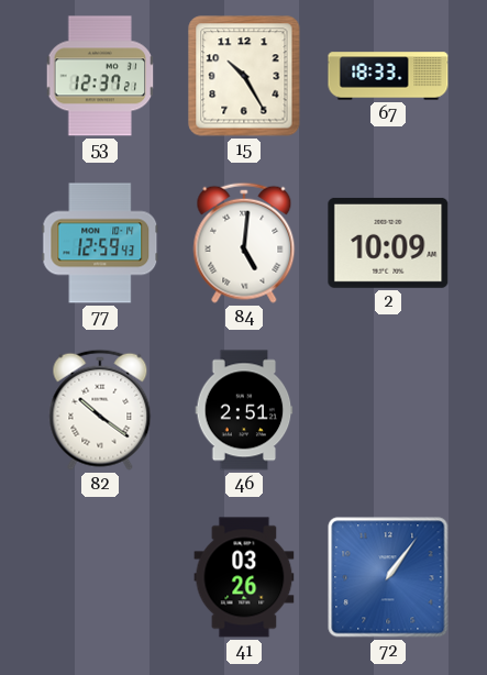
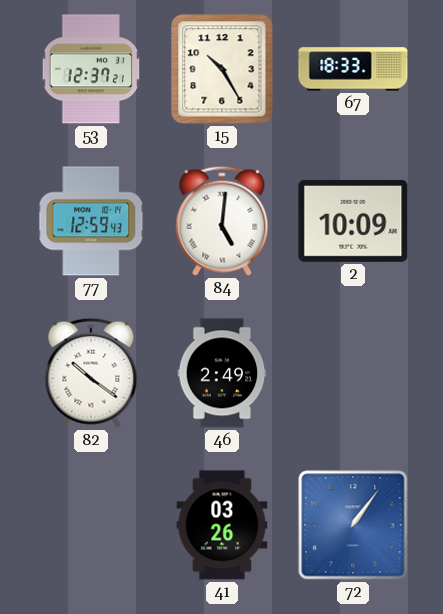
46: 2:51 -> 2:49 (222, 373)
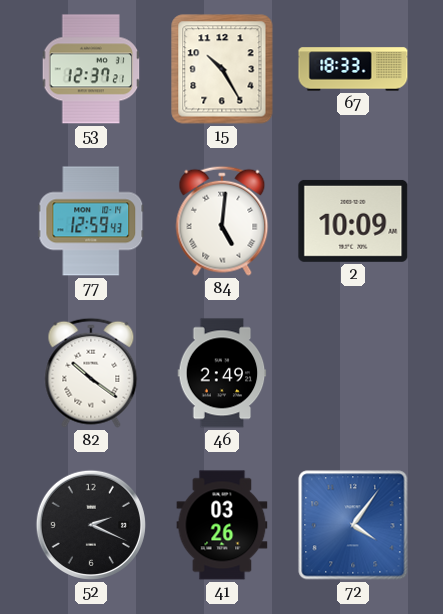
52: none -> 2:19 (91, 525)
72: 1:06 -> 4:06 (353, 525)
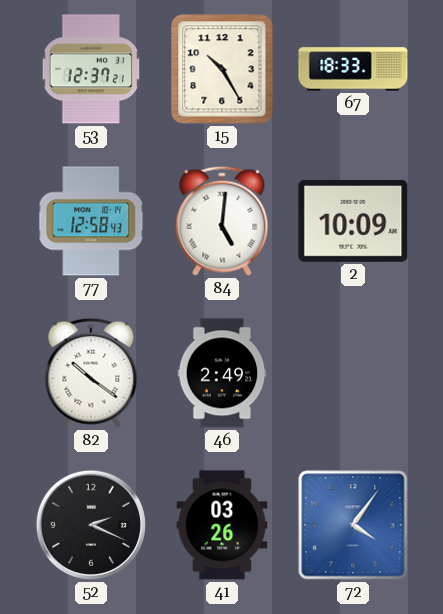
77: 12:59 -> 12:58 (91, 221)
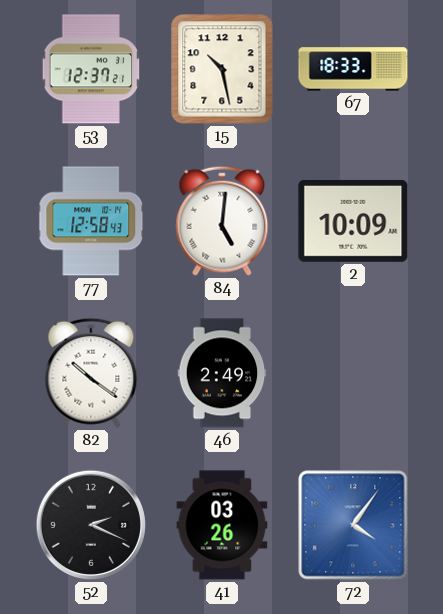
15: 10:25 -> 10:28 (222, 69)
